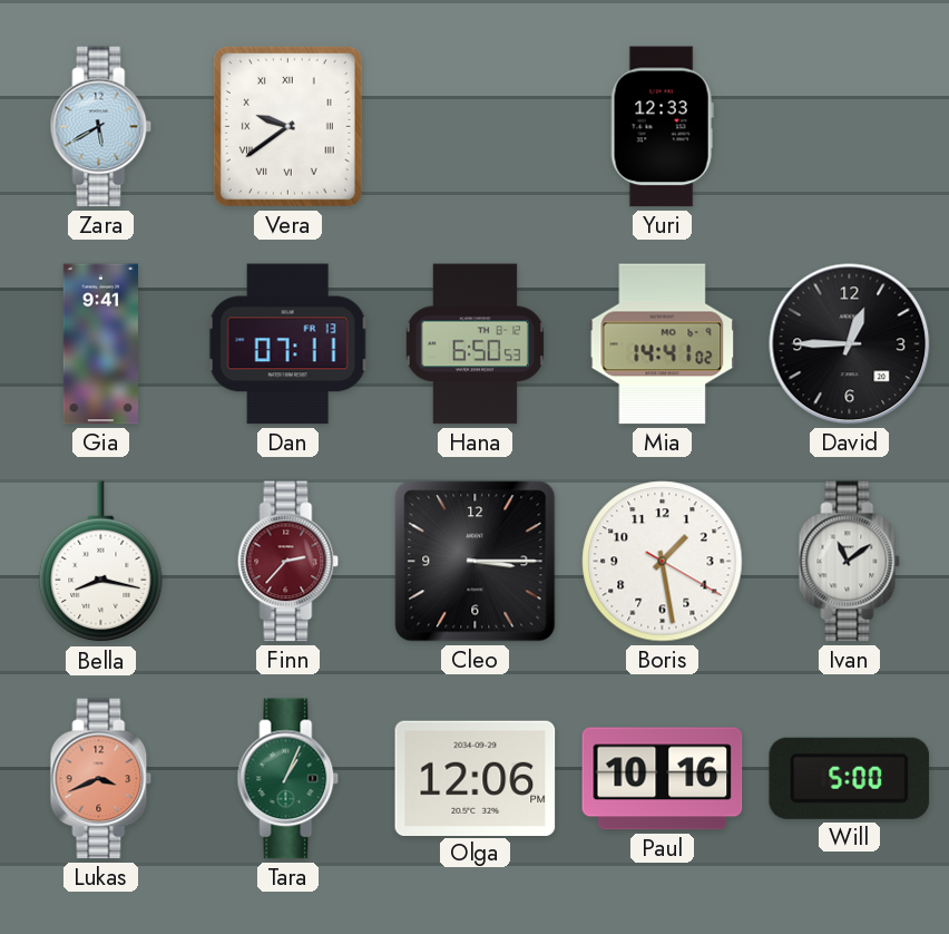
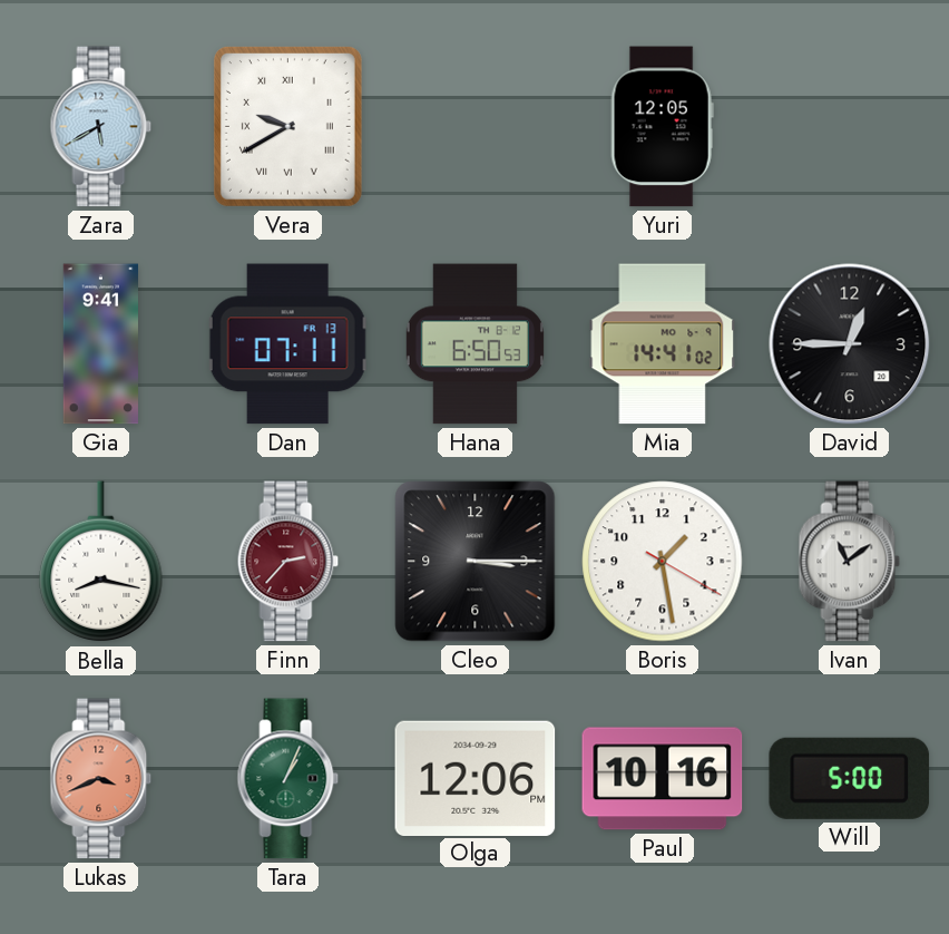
Vera: 9:39 -> 9:40 (287, 126)
Yuri: 12:33 -> 12:05 (662, 127)
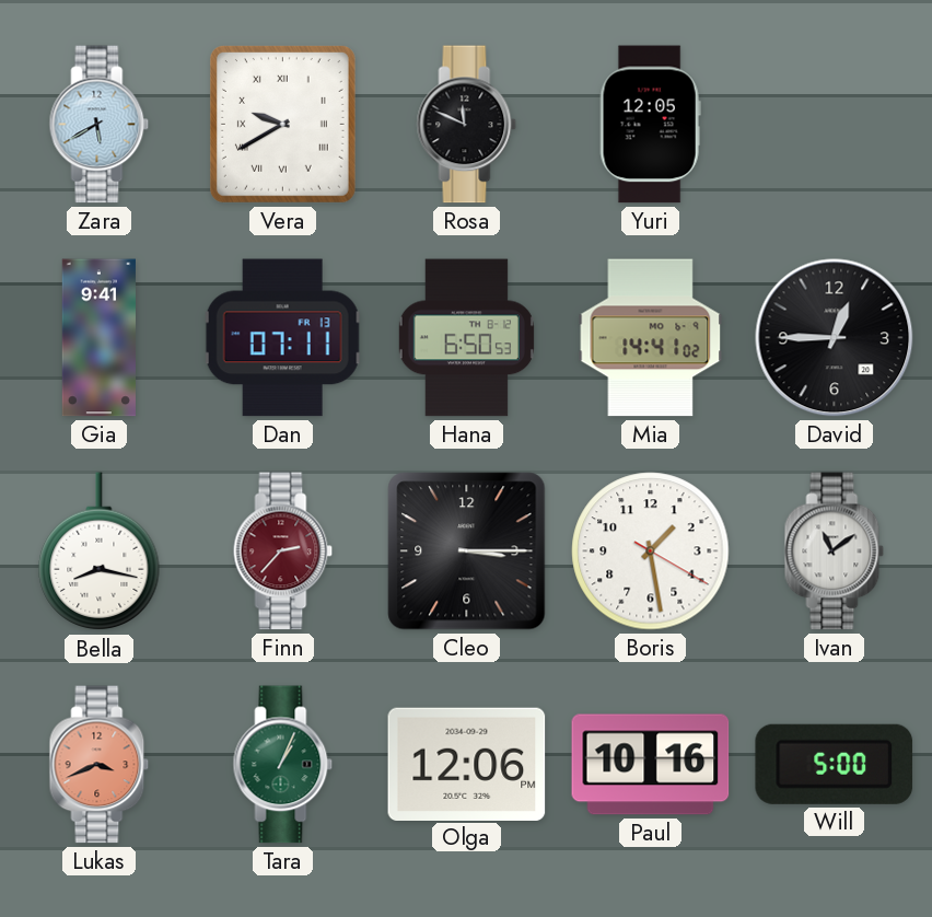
Rosa: none -> 11:49 (467, 125)
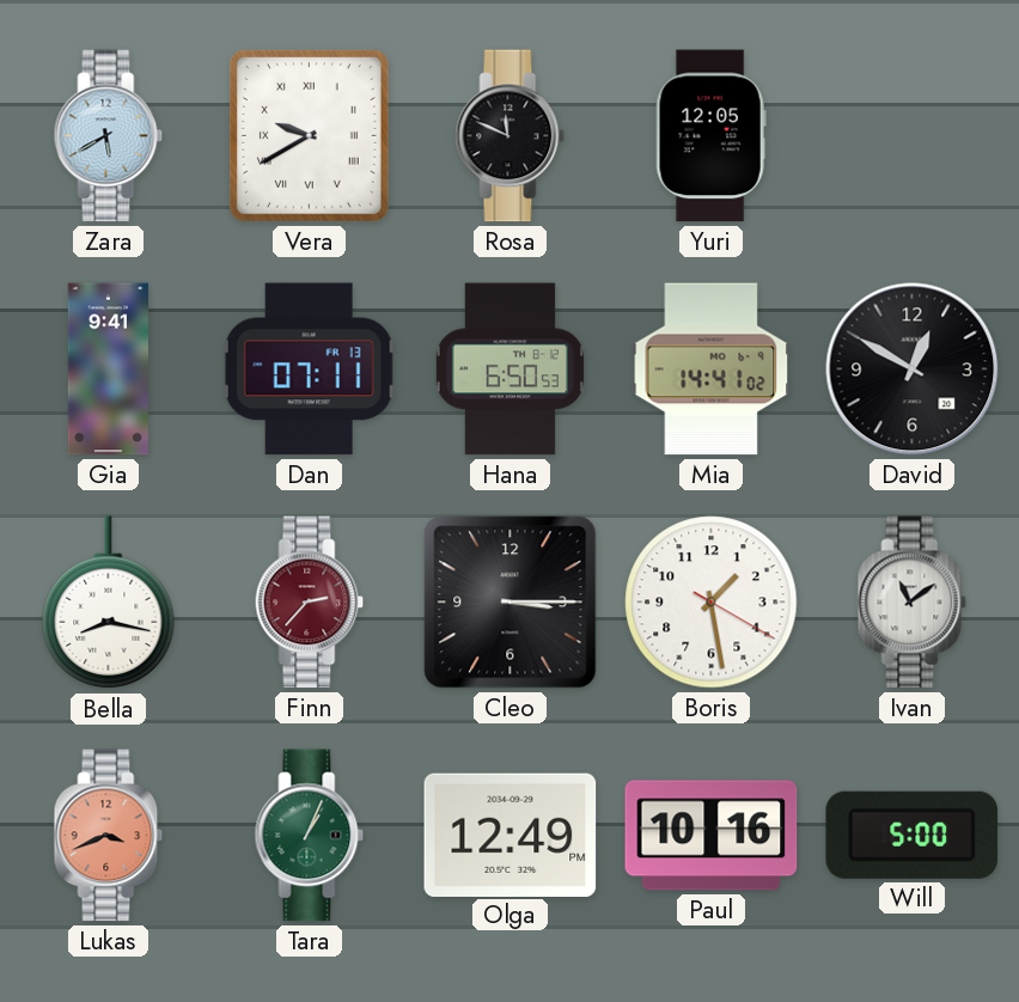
David: 12:45 -> 12:50 (913, 369)
Olga: 12:06 -> 12:49 (511, 835)
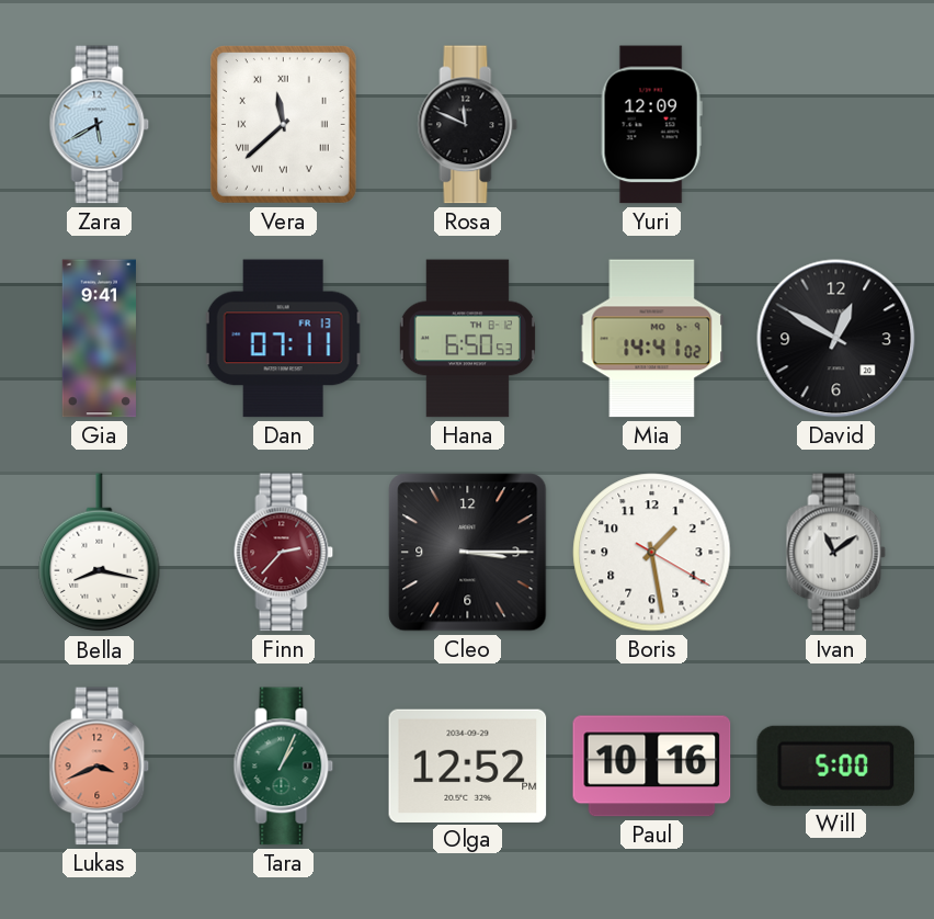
Vera: 9:40 -> 11:38 (283, 124)
Yuri: 12:05 -> 12:09 (651, 125)
Olga: 12:49 -> 12:52 (468, 765)
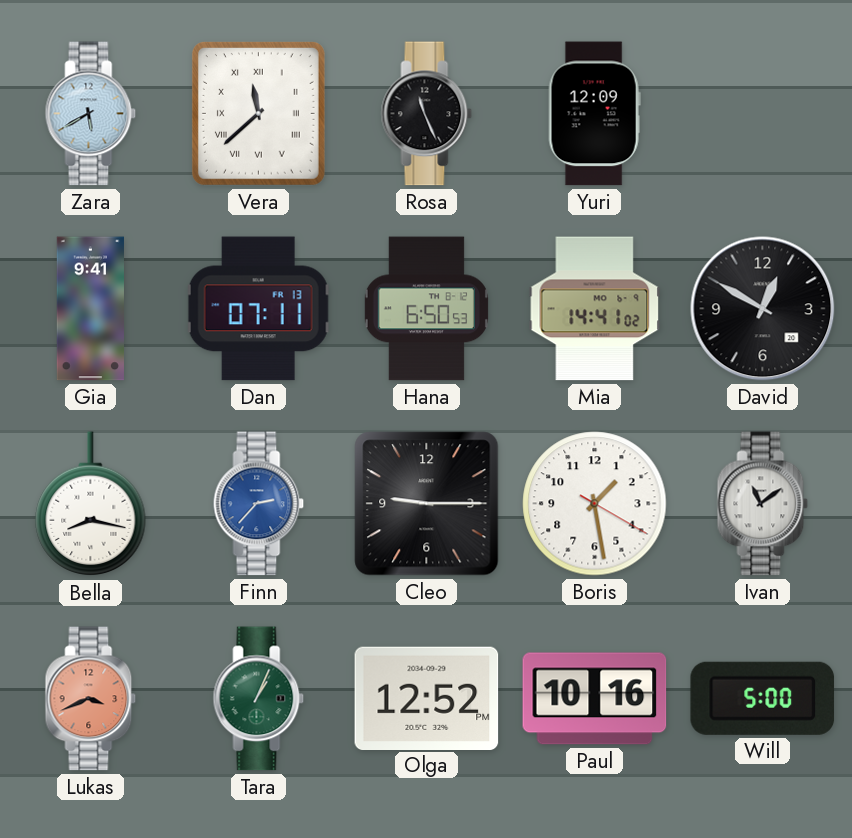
Rosa: 11:49 -> 11:26 (427, 114)
Finn dial: burgundy -> blue (259, 504)
Cleo: 3:15 -> 9:15 (427, 504)
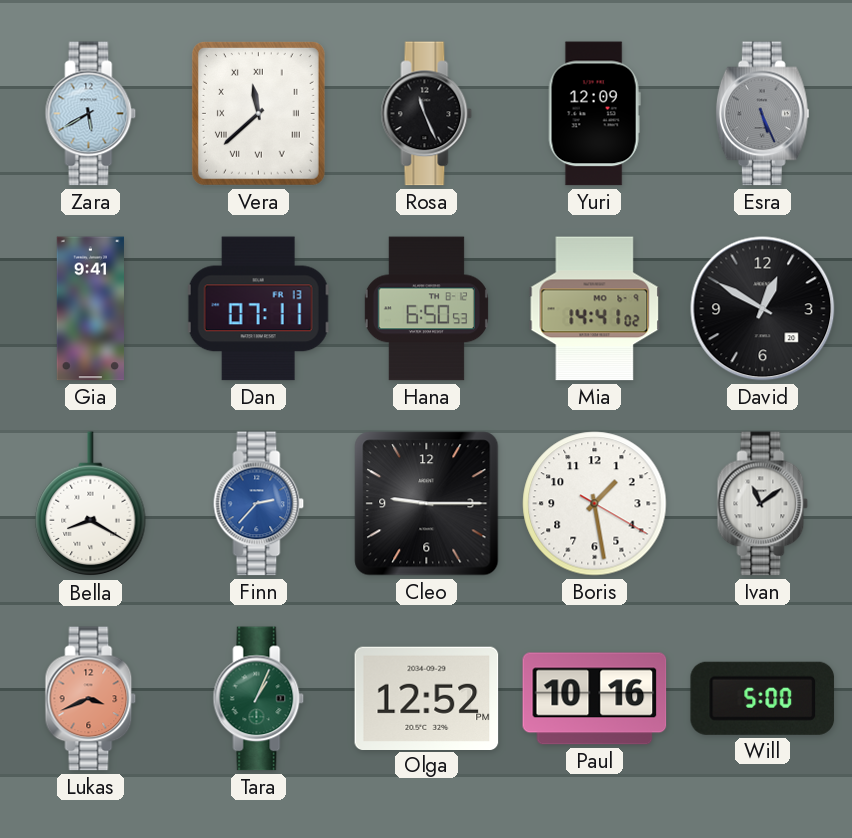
Esra: none -> 5:26 (762, 114)
Bella: 8:17 -> 8:20 (91, 504)
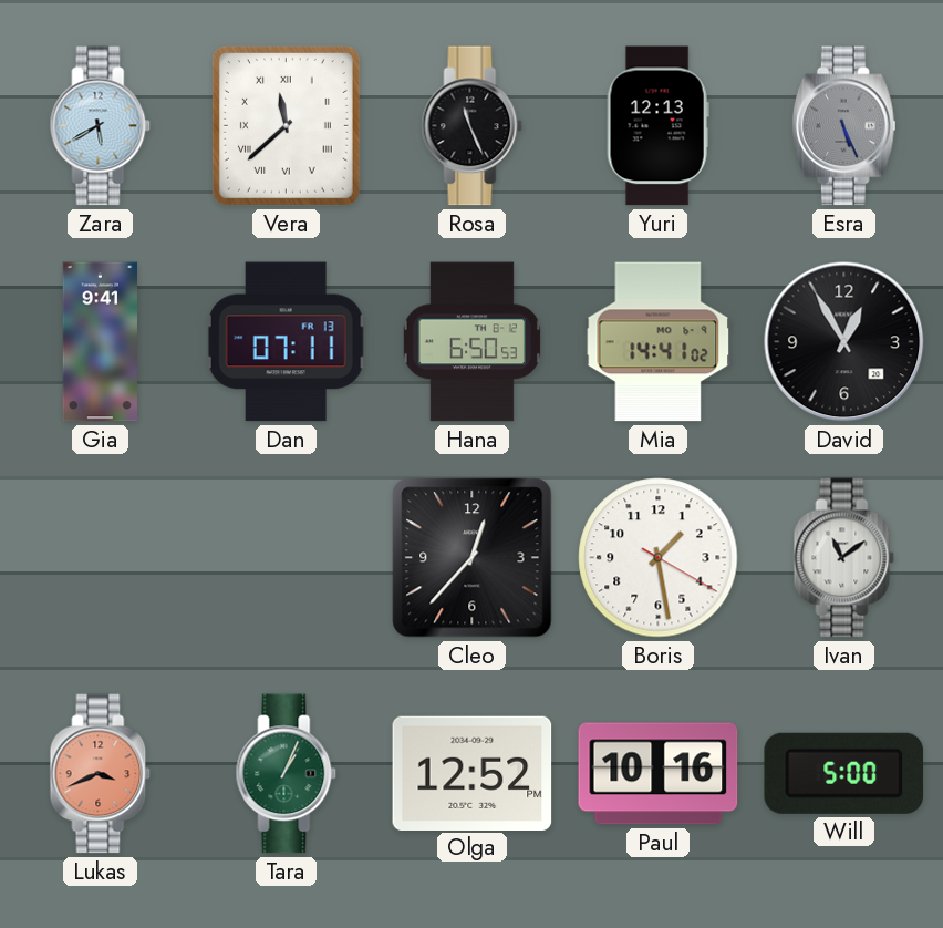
Yuri: 12:09 -> 12:13 (657, 126)
David: 12:50 -> 12:55 (844, 342)
Bella: 8:20 -> none (91, 504)
Finn: 2:37 -> none (259, 504)
Cleo: 9:15 -> 12:37 (473, 558)
